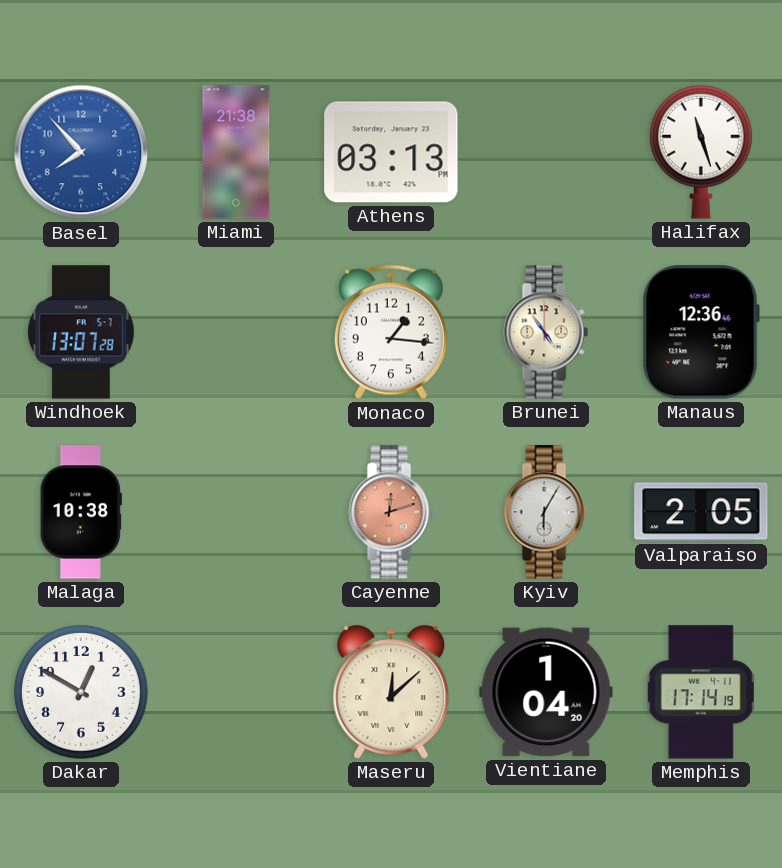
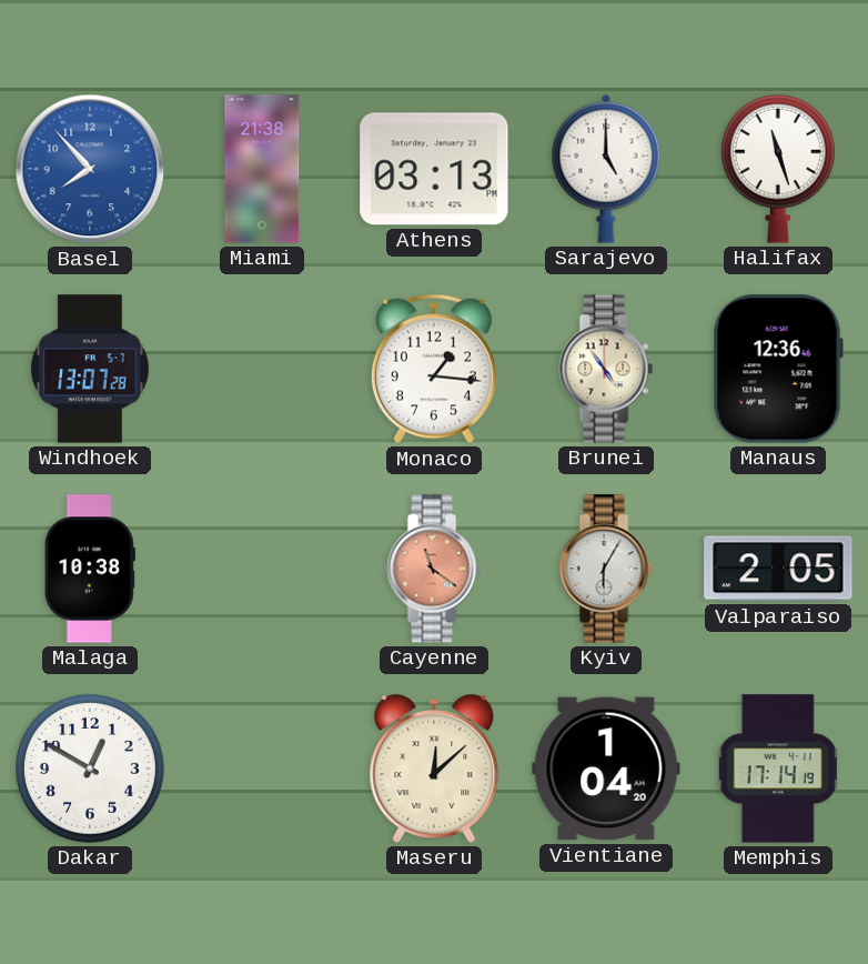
Sarajevo: none -> 5:00 (606, 169)
Cayenne: 12:12 -> 11:21 (434, 569)
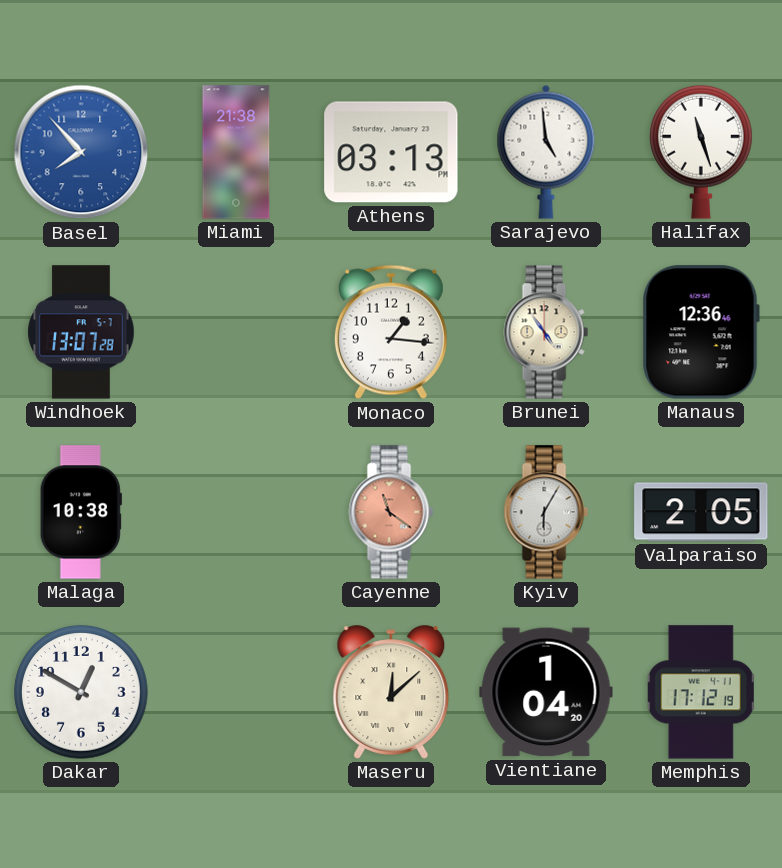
Sarajevo: 5:00 -> 4:59 (546, 152)
Memphis: 17:14 -> 17:12 (701, 692)
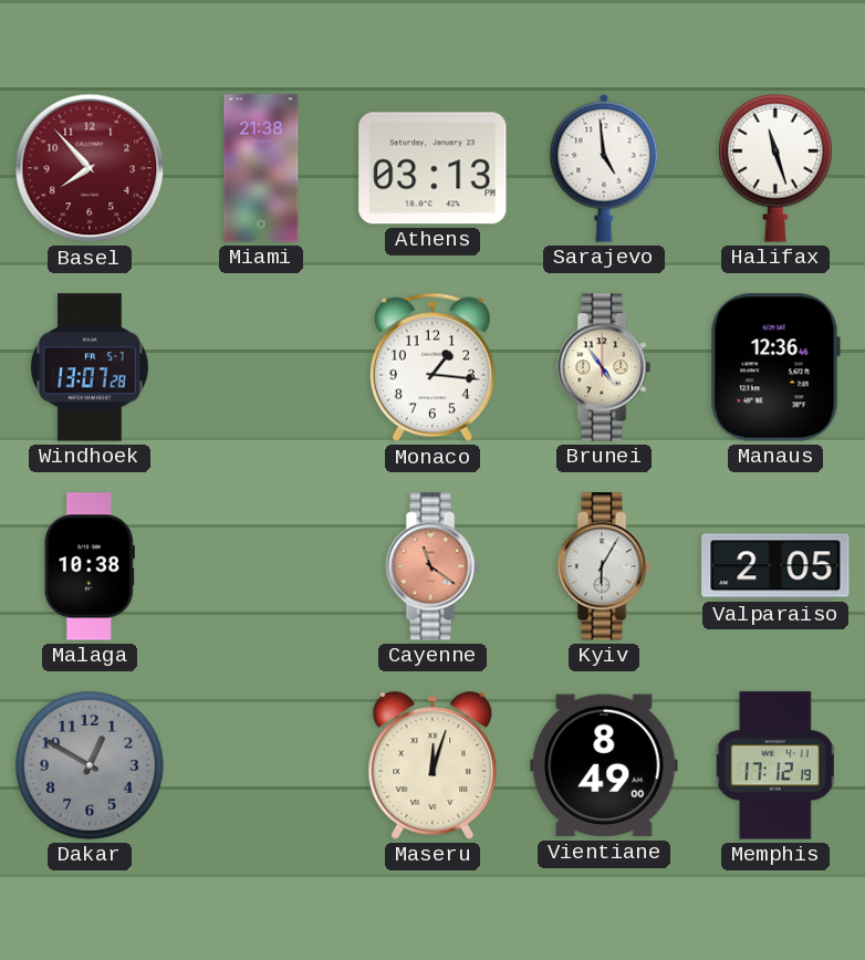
Basel dial: blue -> burgundy (90, 168)
Dakar dial: white -> grey (90, 765)
Maseru: 12:08 -> 12:03 (433, 765)
Vientiane: 1:04 -> 8:49 (604, 765)
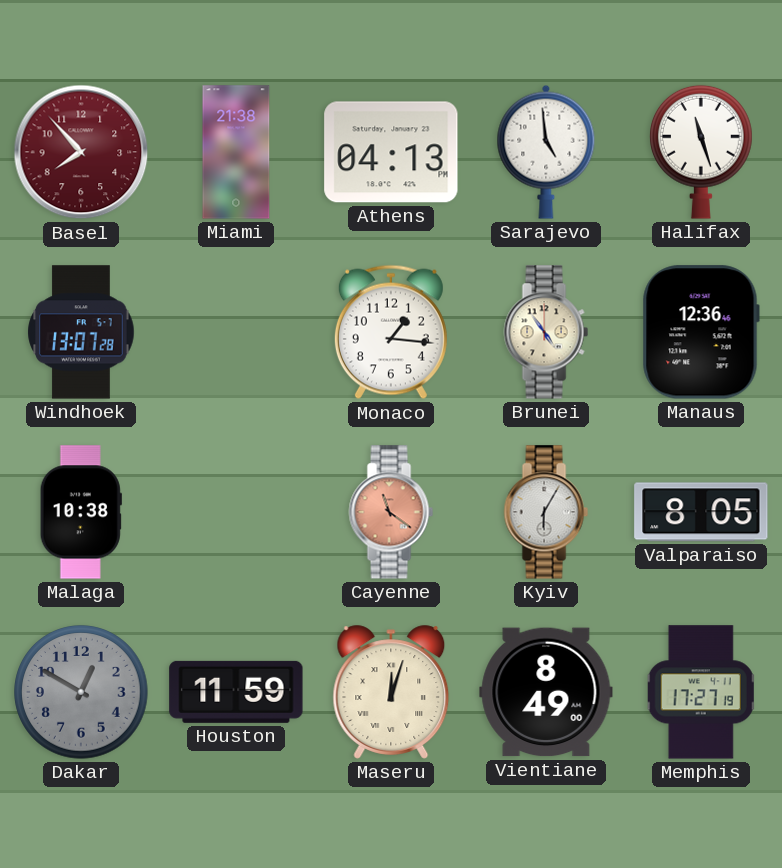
Athens: 03:13 -> 04:13 (391, 152)
Valparaiso: 2:05 -> 8:05 (701, 512)
Houston: none -> 11:59 (236, 692)
Memphis: 17:12 -> 17:27 (701, 692)
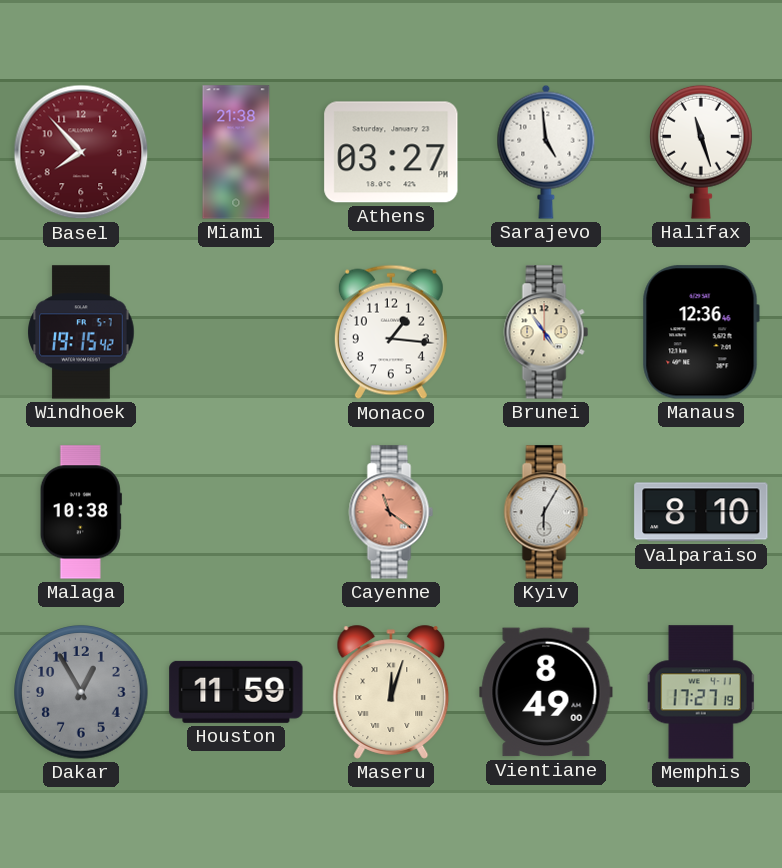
Athens: 04:13 -> 03:27 (391, 152)
Windhoek: 13:07 -> 19:15 (81, 332)
Valparaiso: 8:05 -> 8:10 (701, 512)
Dakar: 12:50 -> 12:55 (81, 692)
